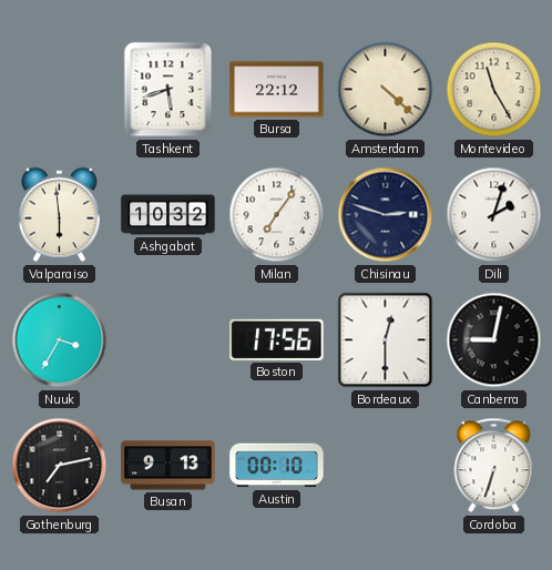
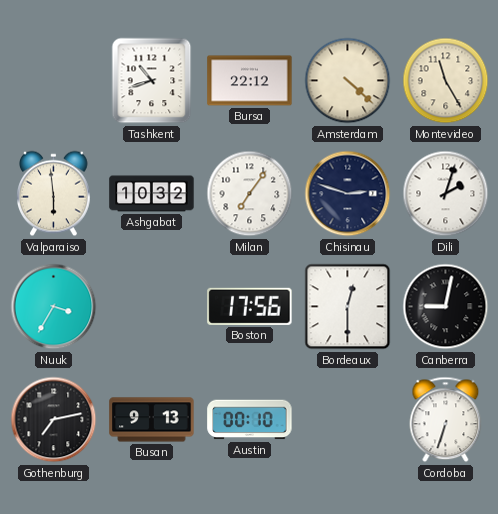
Tashkent: 5:42 -> 10:42 (152, 81)
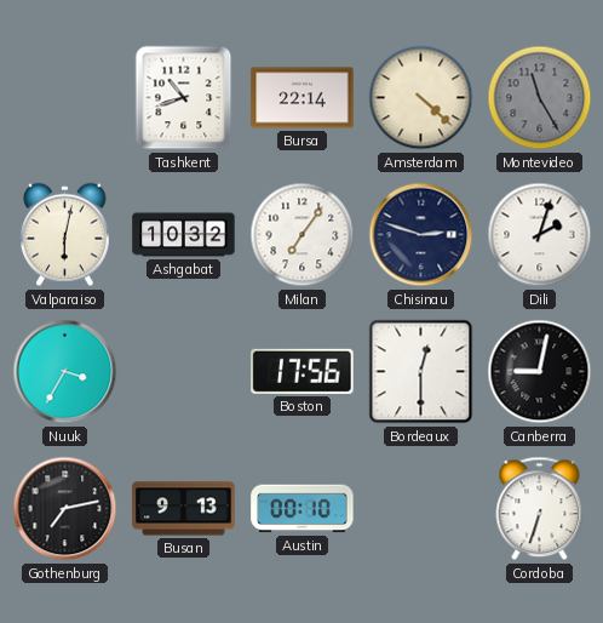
Bursa: 22:12 -> 22:14 (303, 98)
Montevideo dial: cream -> grey (540, 98)
Valparaiso: 5:59 -> 6:02 (65, 235)
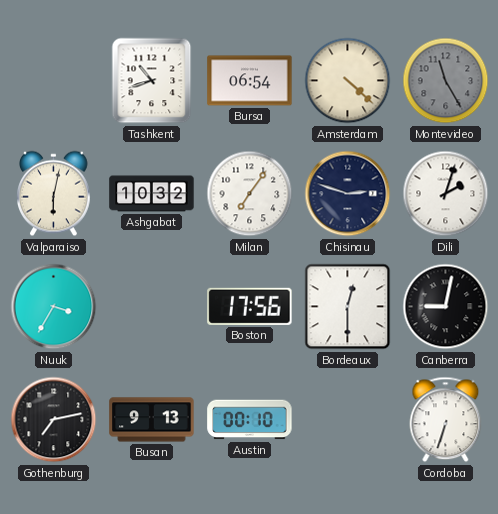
Bursa: 22:14 -> 06:54 (250, 81)
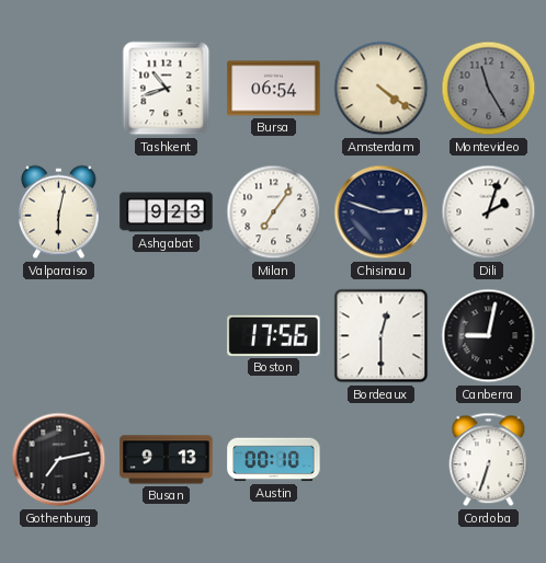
Amsterdam: 4:22 -> 4:21 (382, 89)
Ashgabat: 10:32 -> 9:23 (167, 212)
Nuuk: 3:35 -> none (54, 307)
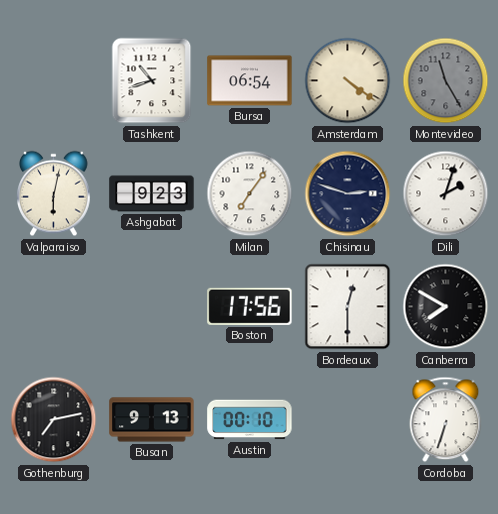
Canberra: 9:02 -> 7:50 (446, 307)
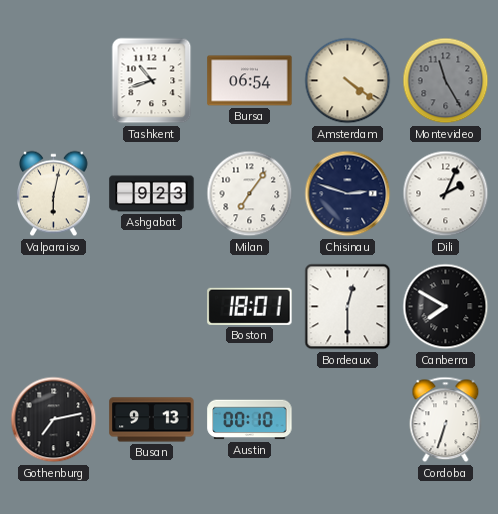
Dili: 2:03 -> 2:04 (446, 194)
Boston: 17:56 -> 18:01 (250, 306)
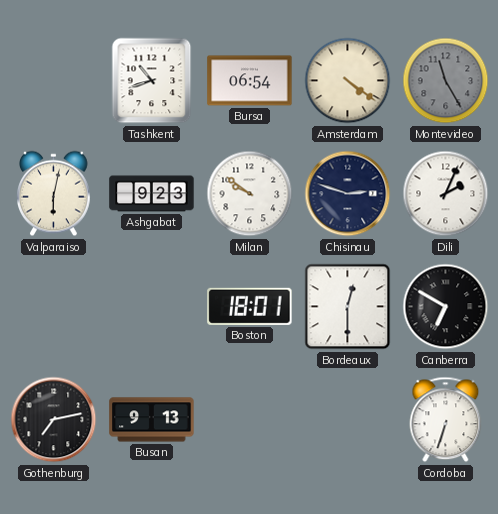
Milan: 7:06 -> 9:51 (250, 194)
Canberra: 7:50 -> 6:50 (446, 307)
Austin: 00:10 -> none (250, 420)
